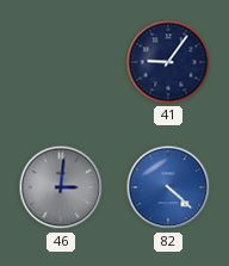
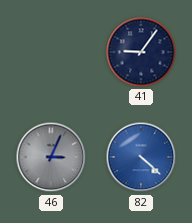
46: 3:01 -> 3:04 (51, 157)
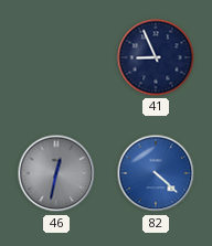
41: 9:06 -> 8:56 (156, 57)
46: 3:04 -> 12:32 (56, 173)
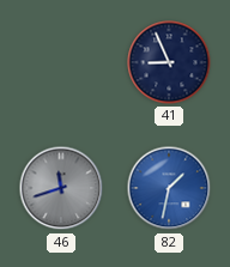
46: 12:32 -> 11:42 (61, 188)
82: 4:22 -> 1:32 (169, 188)
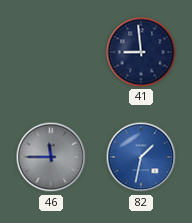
41: 8:56 -> 8:59 (141, 52)
46: 11:42 -> 11:45 (51, 157)
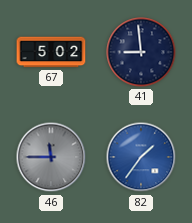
67: none -> 5:02 (51, 52)
82: 1:32 -> 1:36 (141, 157)
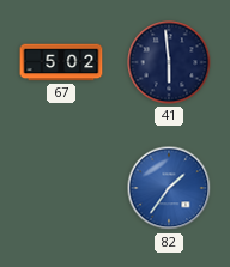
41: 8:59 -> 5:59 (169, 62)
46: 11:45 -> none (51, 157)
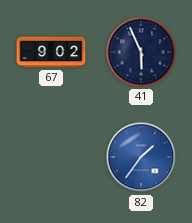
67: 5:02 -> 9:02 (51, 52)
41: 5:59 -> 5:56 (141, 52)
